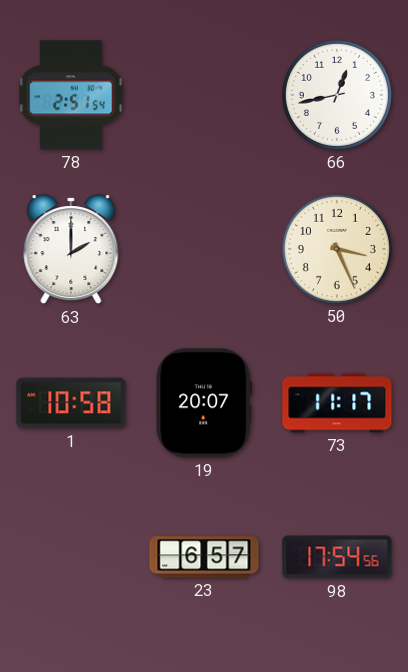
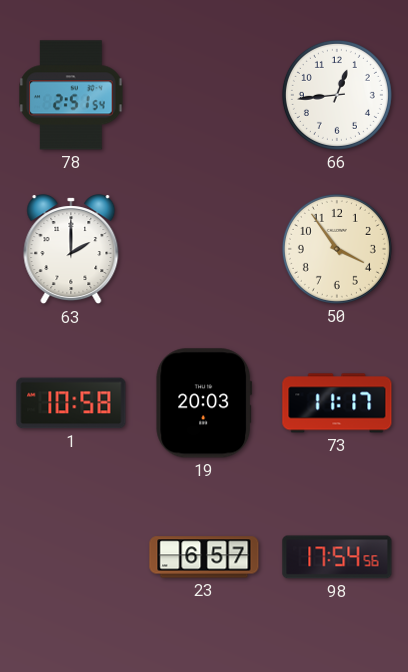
66: 12:43 -> 12:44 (337, 95)
50: 3:26 -> 3:54 (337, 249)
19: 20:07 -> 20:03 (204, 403)
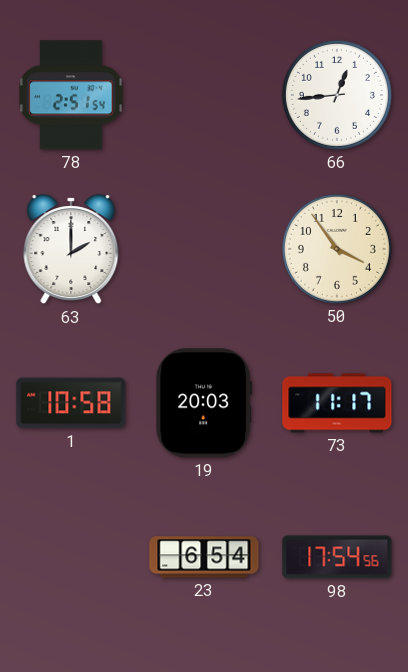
23: 6:57 -> 6:54 (204, 557)
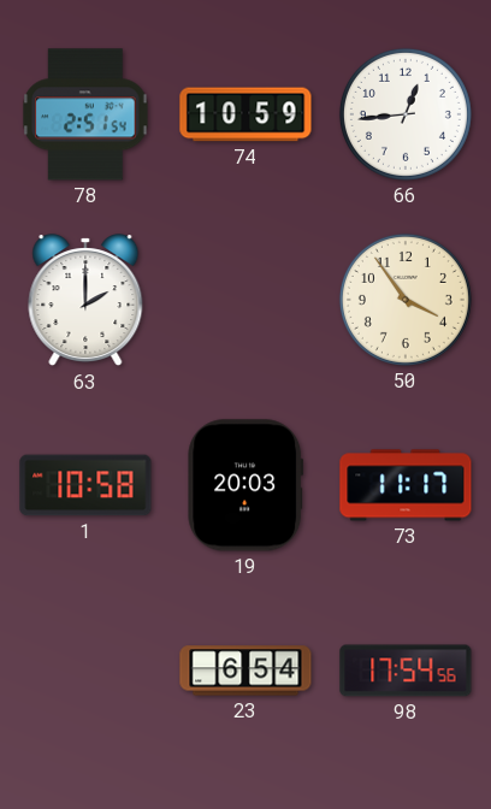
74: none -> 10:59 (245, 114)
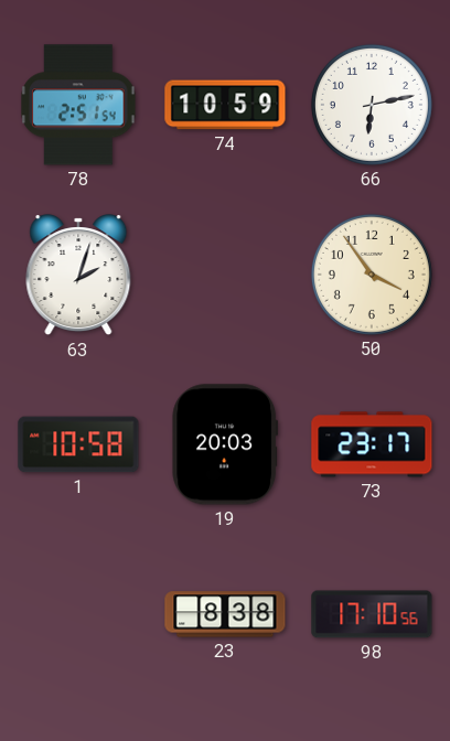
66: 12:44 -> 6:13 (372, 105)
63: 2:00 -> 2:03 (78, 276)
73: 11:17 -> 23:17 (372, 444)
23: 6:54 -> 8:38 (225, 614)
98: 17:54 -> 17:10 (372, 614)
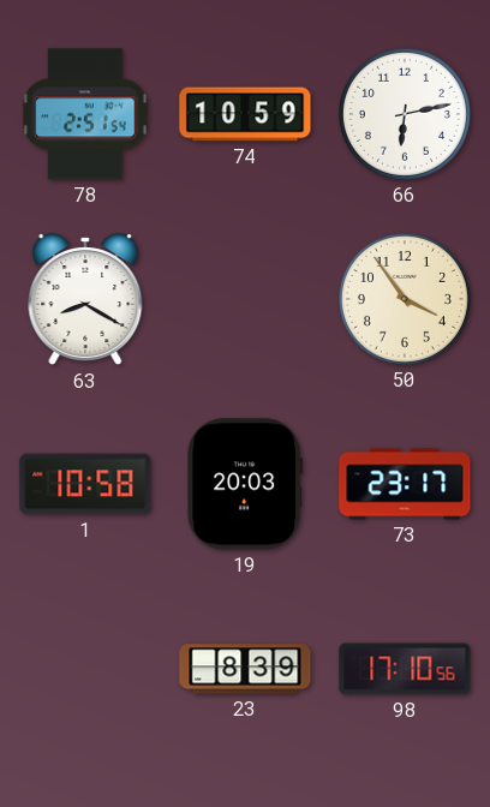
63: 2:03 -> 8:20 (85, 300)
23: 8:38 -> 8:39 (245, 669)
